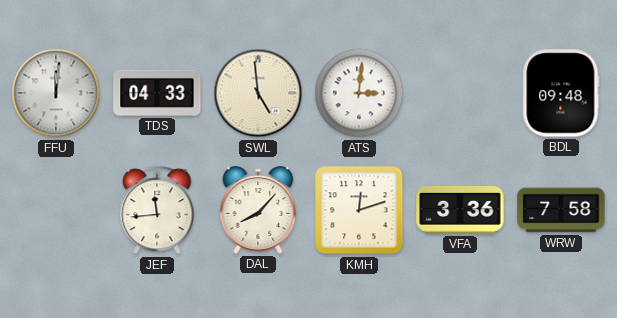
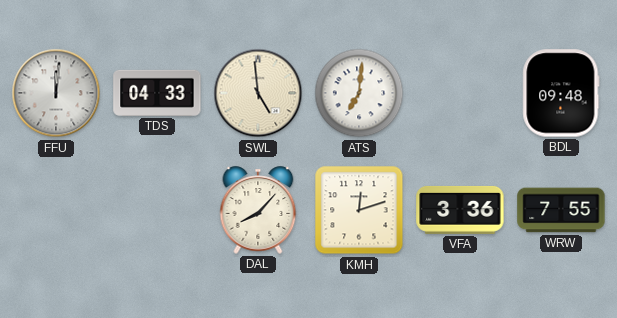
ATS: 3:01 -> 7:01 (359, 93)
JEF: 11:44 -> none (157, 211)
WRW: 7:58 -> 7:55 (561, 210)
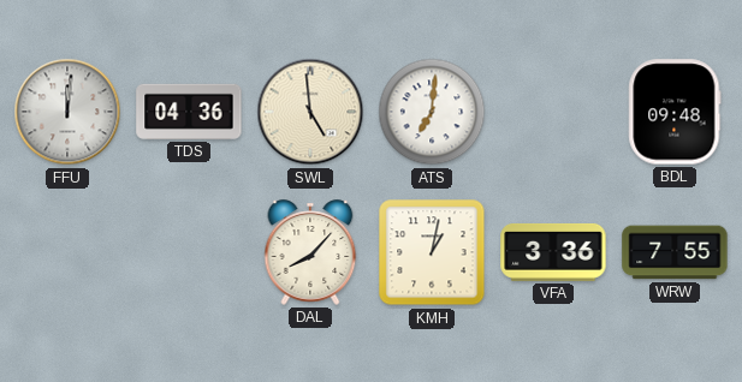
TDS: 04:33 -> 04:36 (189, 112)
KMH: 12:12 -> 1:02 (432, 252)
